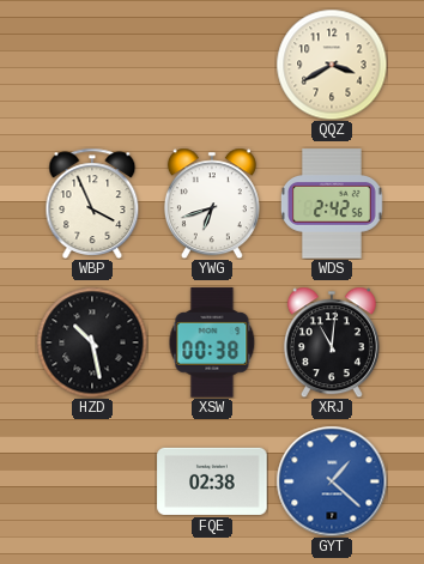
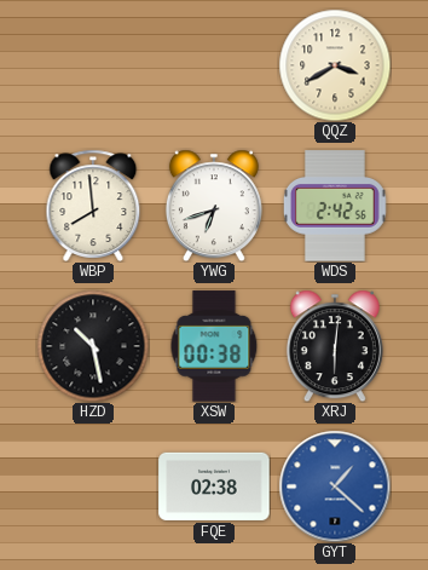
WBP: 3:56 -> 7:59 (93, 206)
XRJ: 11:01 -> 6:01 (335, 346)
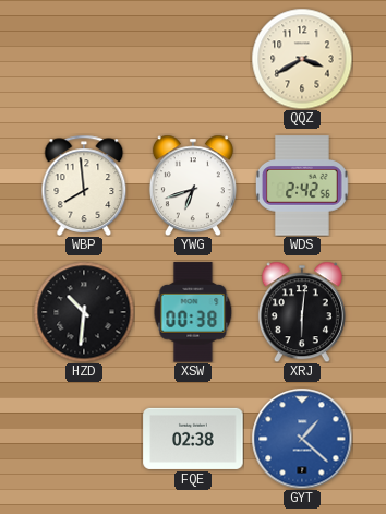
HZD: 10:28 -> 10:31 (84, 312)
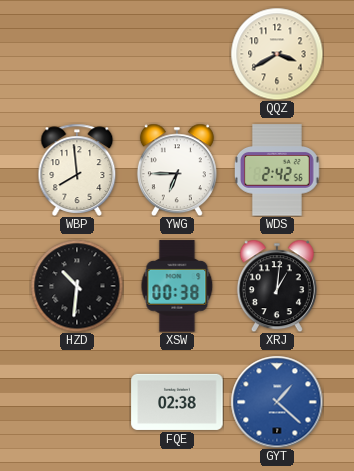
YWG: 6:42 -> 6:45 (177, 170)
XRJ: 6:01 -> 1:01 (277, 286)
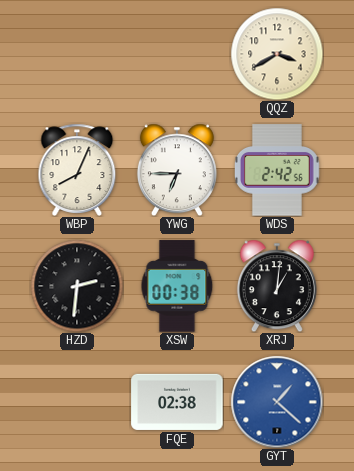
WBP: 7:59 -> 8:04 (77, 170)
HZD: 10:31 -> 2:31 (77, 286)
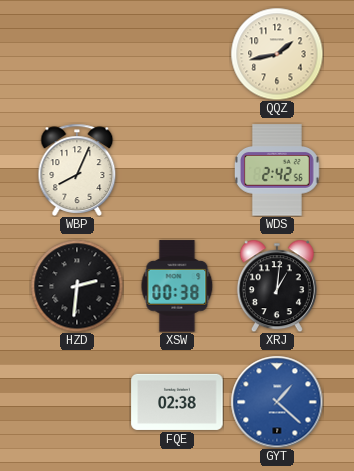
QQZ: 3:40 -> 1:43 (277, 54)
YWG: 6:45 -> none (177, 170)
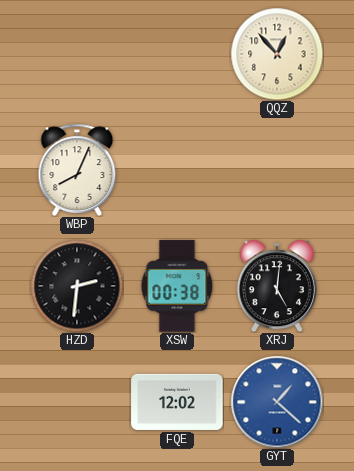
QQZ: 1:43 -> 12:53 (277, 54)
WDS: 2:42 -> none (278, 170)
XRJ: 1:01 -> 5:01 (277, 286)
FQE: 02:38 -> 12:02 (177, 402)
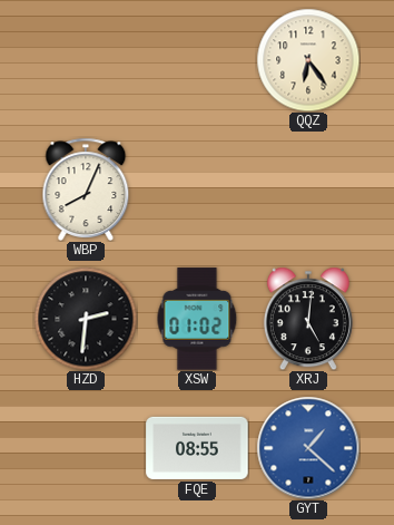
QQZ: 12:53 -> 6:24 (308, 60)
XSW: 00:38 -> 01:02 (197, 319)
FQE: 12:02 -> 08:55 (197, 448)
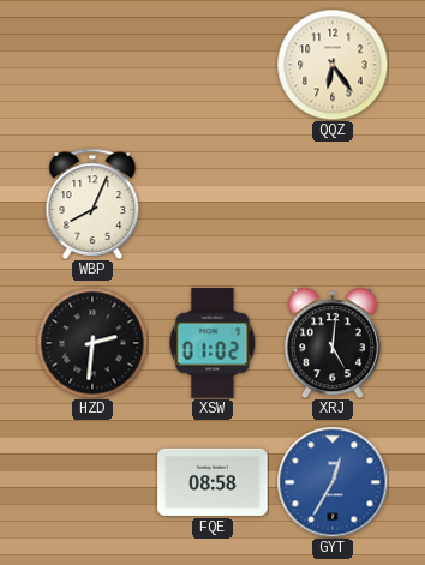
FQE: 08:55 -> 08:58 (212, 482)
GYT: 1:22 -> 12:35 (333, 482)
